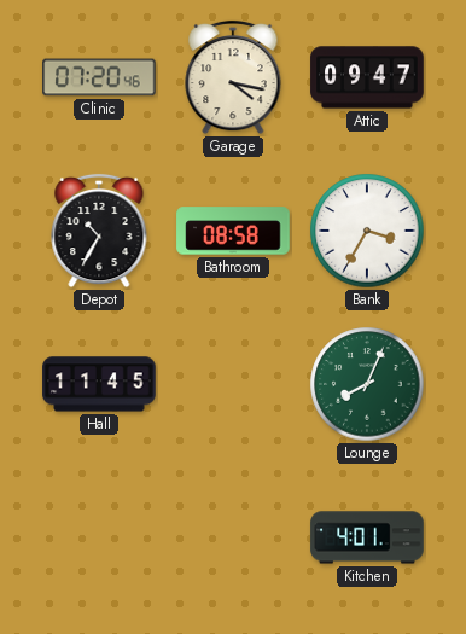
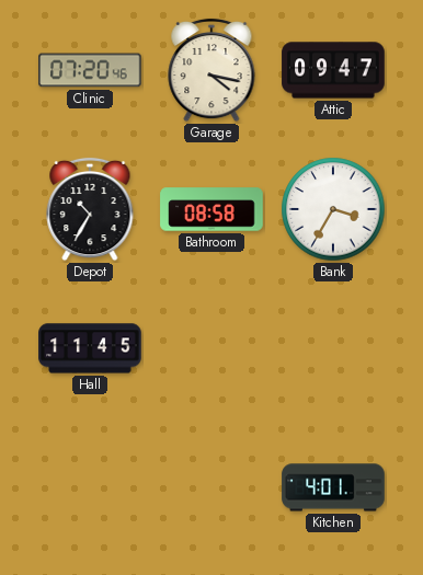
Lounge: 8:04 -> none (367, 384)
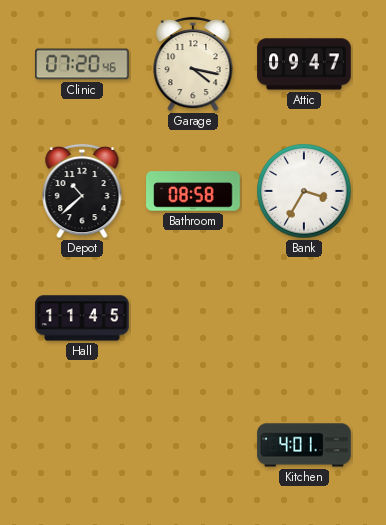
Depot: 10:35 -> 10:38 (82, 191)
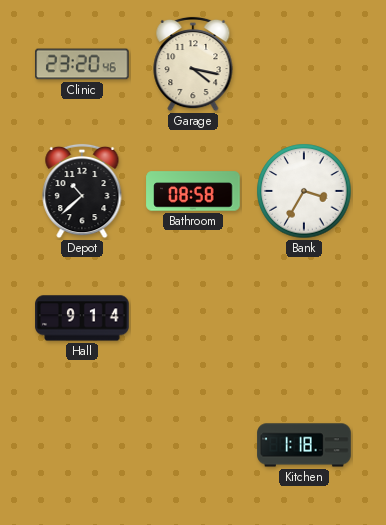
Clinic: 07:20 -> 23:20 (82, 64)
Attic: 09:47 -> none (304, 64)
Hall: 11:45 -> 9:14 (82, 318)
Kitchen: 4:01 -> 1:18 (304, 445)
